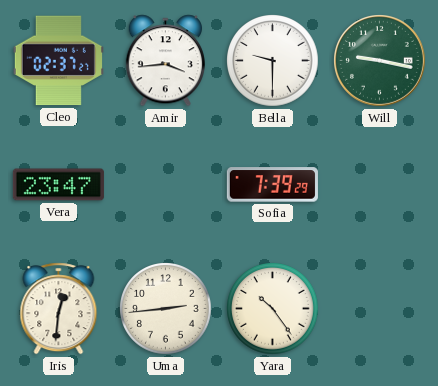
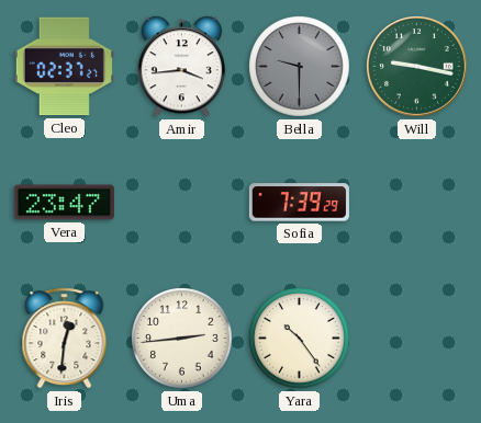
Bella dial: white -> grey (300, 67)
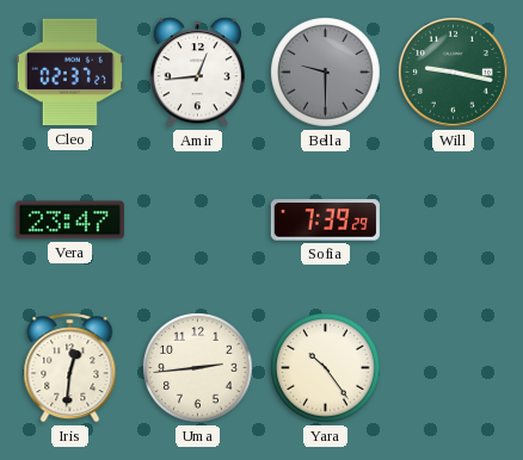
Amir: 3:44 -> 12:44 (197, 73)
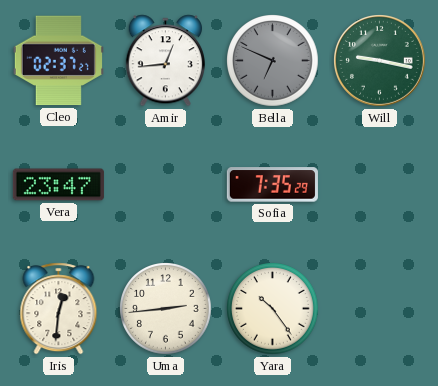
Bella: 9:30 -> 6:49 (273, 61)
Sofia: 7:39 -> 7:35 (272, 185)
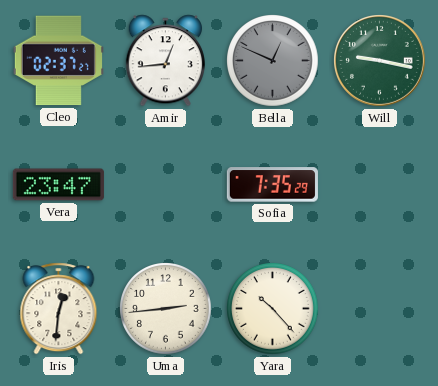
Bella: 6:49 -> 12:49 (273, 61)
Yara: 10:24 -> 10:23 (273, 309)
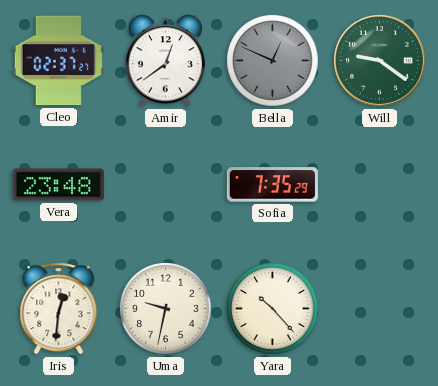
Amir: 12:44 -> 12:39 (165, 61)
Will: 9:17 -> 9:21 (380, 61)
Vera: 23:47 -> 23:48 (58, 185)
Uma: 2:44 -> 9:32 (166, 309)
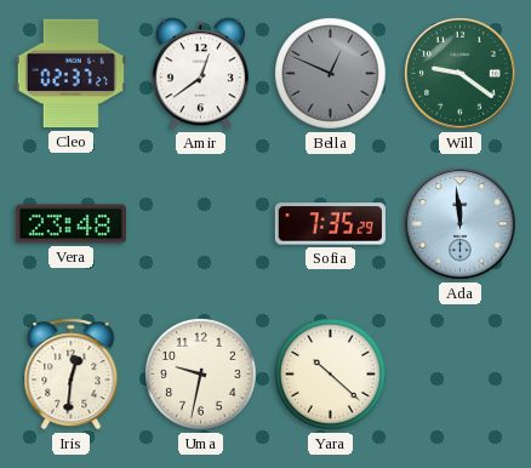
Ada: none -> 11:59 (461, 224)
Yara: 10:23 -> 10:22 (331, 375)
